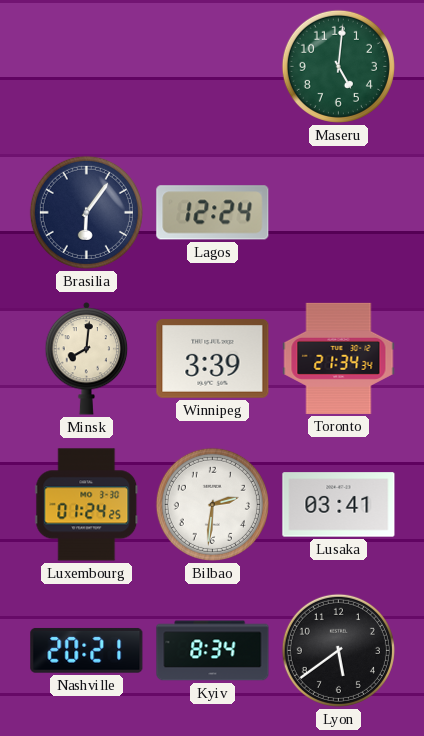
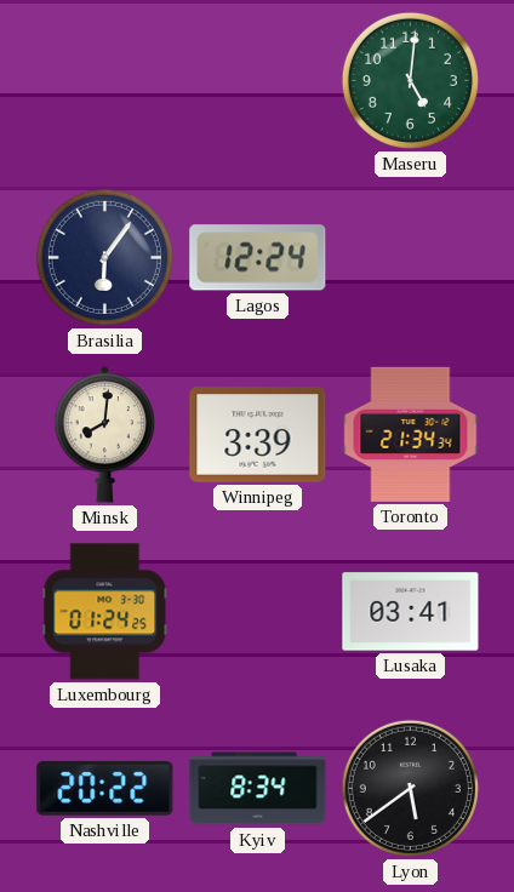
Bilbao: 2:31 -> none (212, 504)
Nashville: 20:21 -> 20:22 (105, 788)
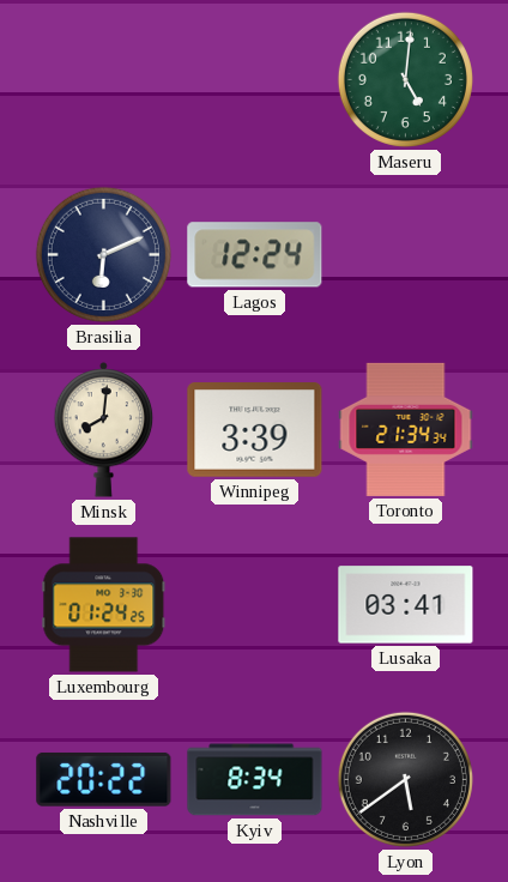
Brasilia: 6:06 -> 6:11 (103, 254)
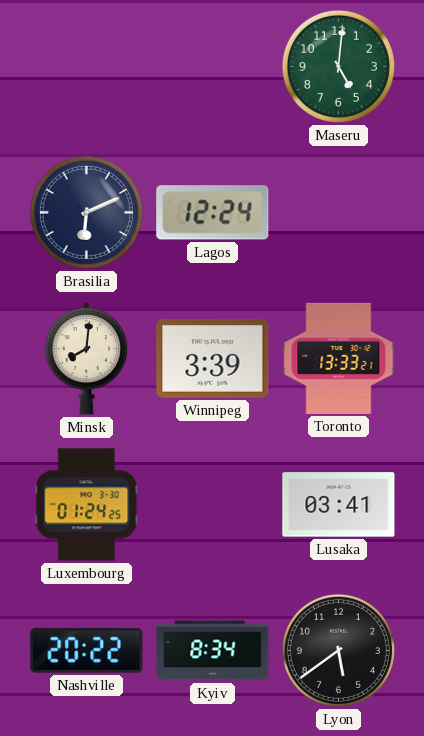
Toronto: 21:34 -> 13:33 (339, 358)
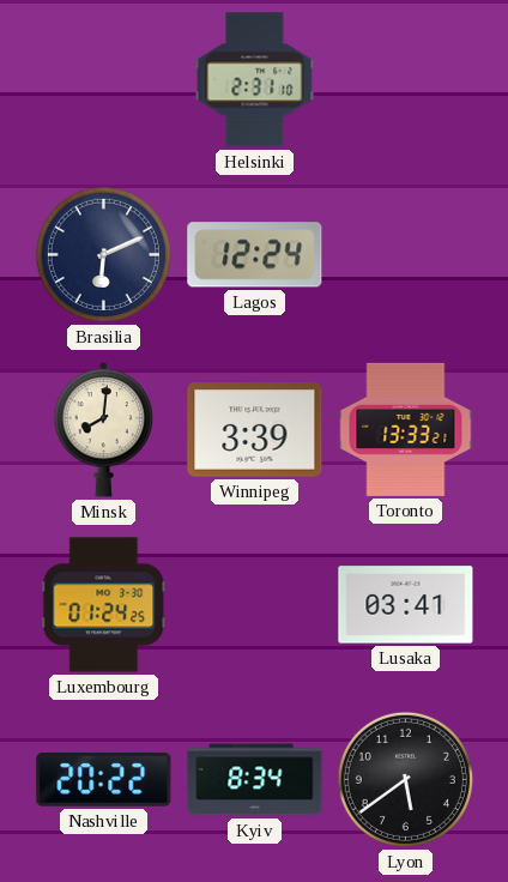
Helsinki: none -> 2:31 (255, 80)
Maseru: 5:01 -> none (338, 66)
